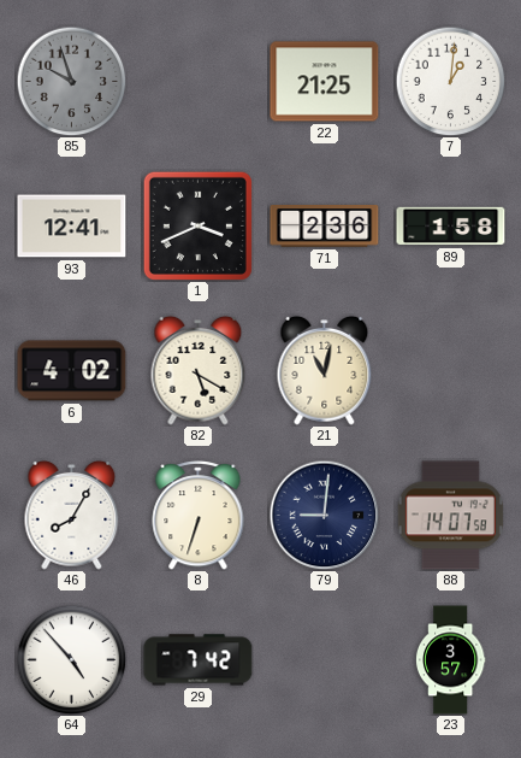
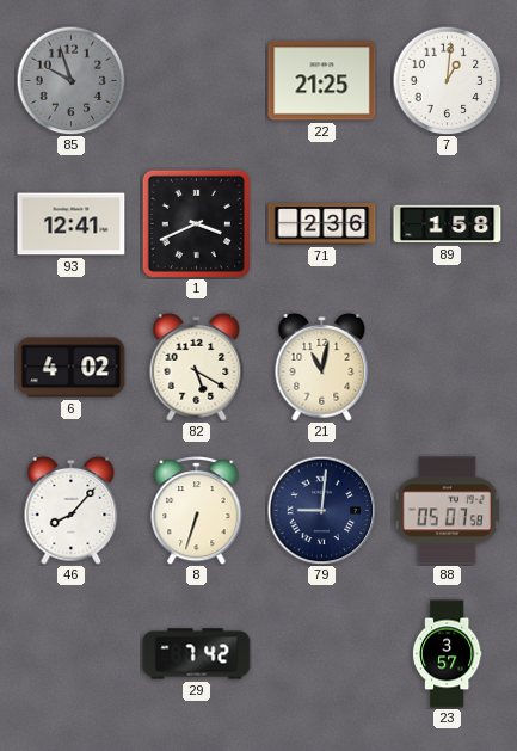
46: 8:05 -> 8:07 (72, 510)
88: 14:07 -> 05:07 (447, 511)
64: 4:53 -> none (71, 659)
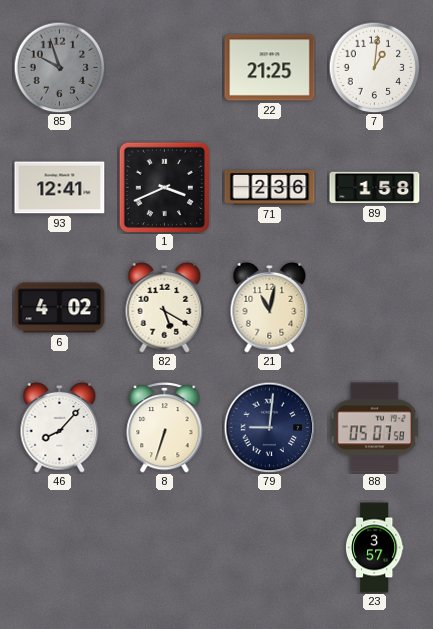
29: 7:42 -> none (197, 654)
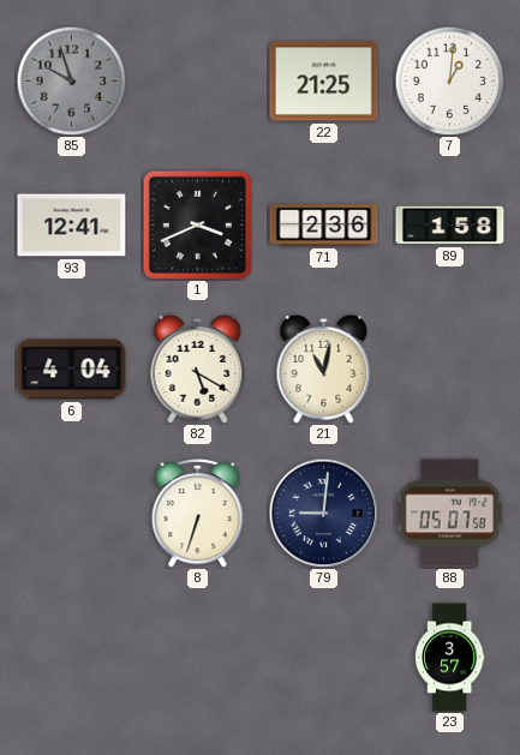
6: 4:02 -> 4:04 (72, 370)
46: 8:07 -> none (60, 427)
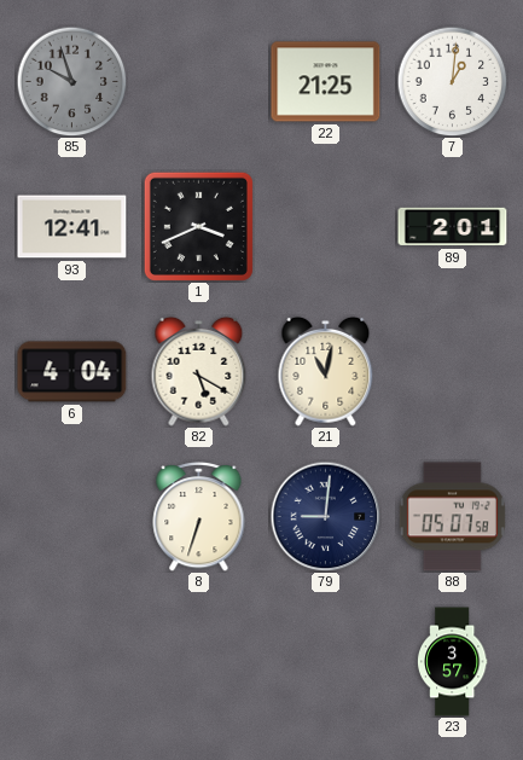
71: 2:36 -> none (324, 226)
89: 1:58 -> 2:01 (453, 227)
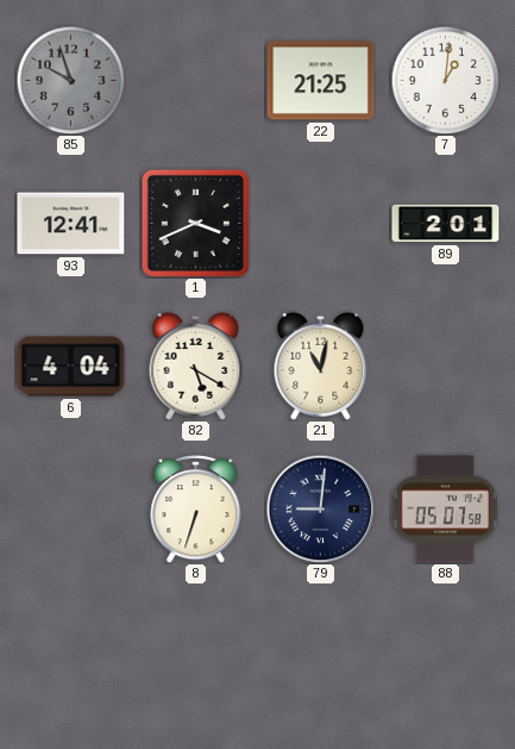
23: 3:57 -> none (452, 662)
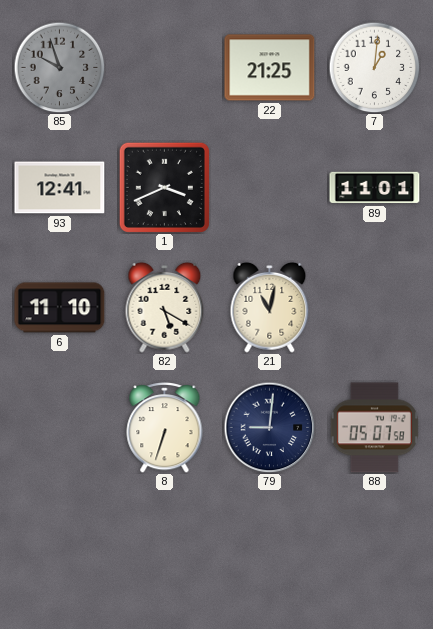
89: 2:01 -> 11:01 (375, 188)
6: 4:04 -> 11:10 (60, 308)
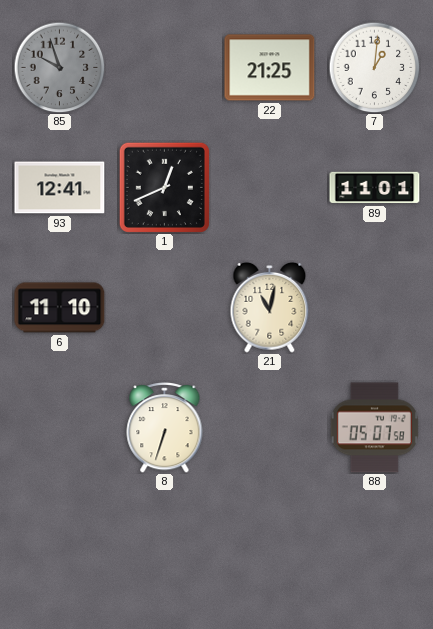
1: 3:41 -> 12:41 (164, 187)
82: 5:20 -> none (165, 307)
79: 9:01 -> none (269, 427)
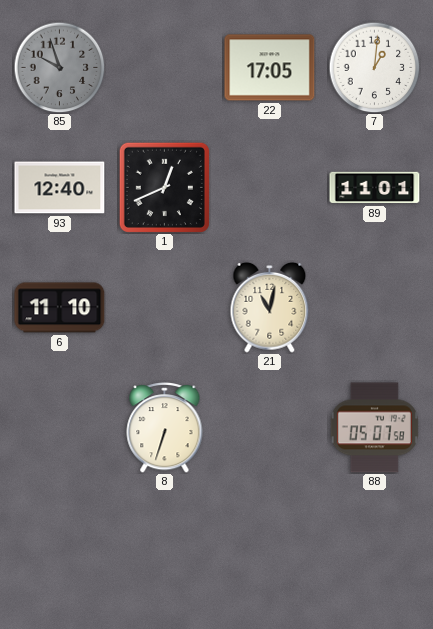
22: 21:25 -> 17:05 (270, 68)
93: 12:41 -> 12:40 (60, 188)
